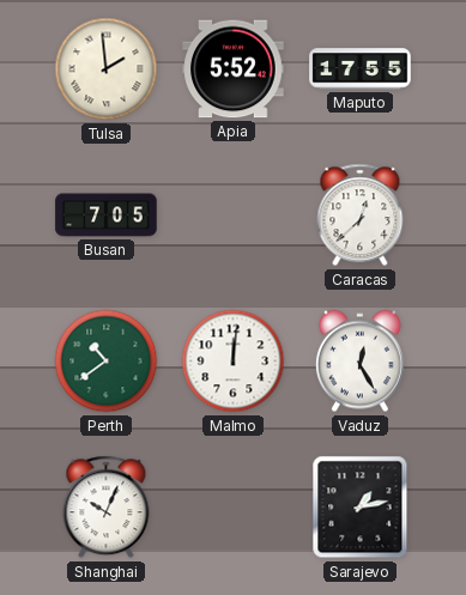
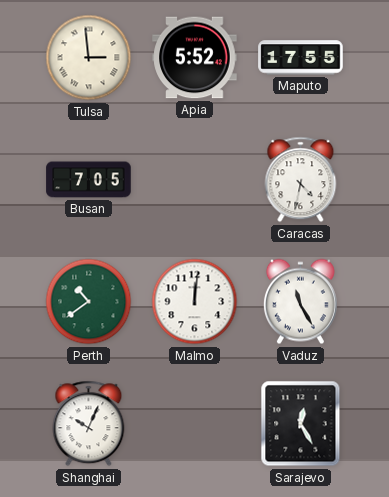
Tulsa: 1:59 -> 2:59 (89, 58)
Caracas: 12:38 -> 4:32 (301, 180)
Vaduz: 12:25 -> 11:25 (300, 302)
Sarajevo: 1:13 -> 12:25 (301, 424)
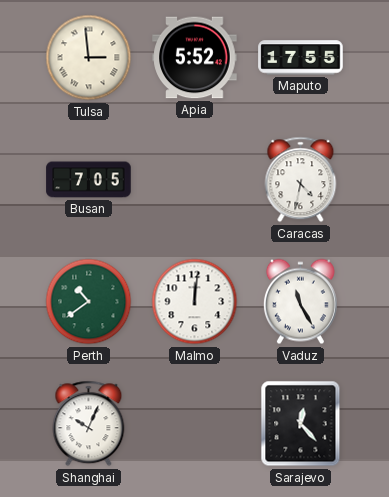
Sarajevo: 12:25 -> 12:23 (301, 424)
